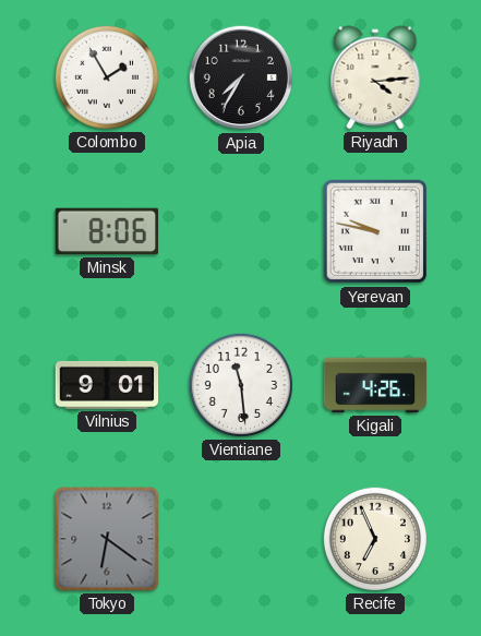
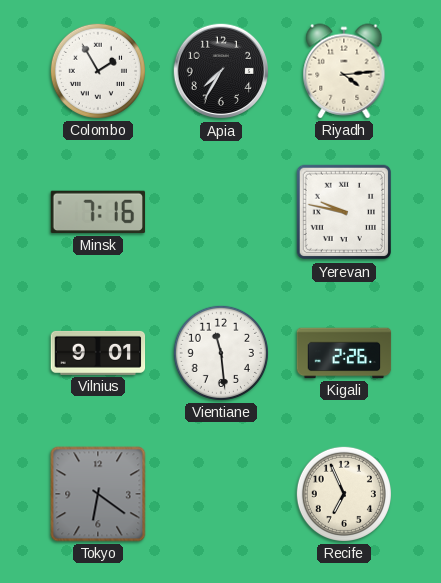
Minsk: 8:06 -> 7:16 (98, 212)
Kigali: 4:26 -> 2:26 (344, 353)
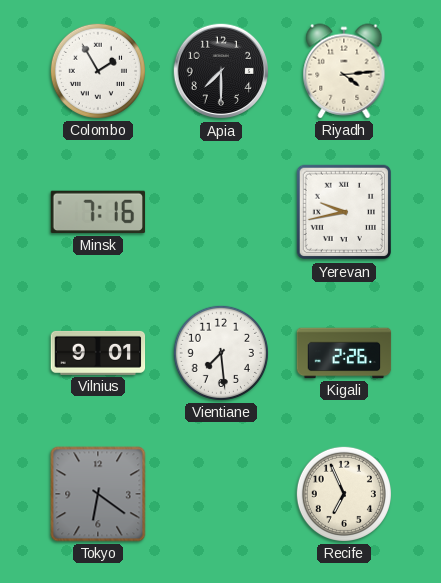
Apia: 7:35 -> 7:30 (221, 71)
Yerevan: 9:47 -> 9:43 (344, 212)
Vientiane: 11:29 -> 7:29 (221, 353)
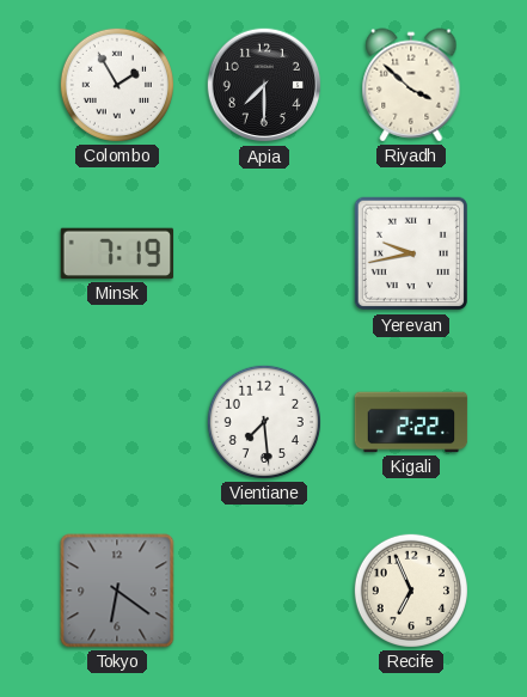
Riyadh: 4:14 -> 3:52 (411, 85)
Minsk: 7:16 -> 7:19 (117, 253)
Vilnius: 9:01 -> none (98, 353)
Kigali: 2:26 -> 2:22 (411, 422)
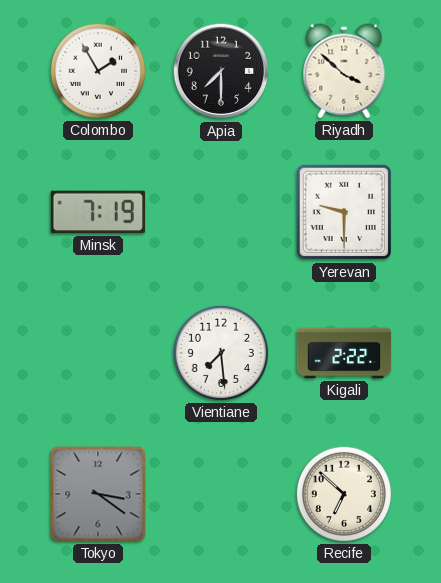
Yerevan: 9:43 -> 9:30 (344, 212)
Tokyo: 6:21 -> 3:21 (98, 494)
Recife: 6:56 -> 6:52 (344, 494)
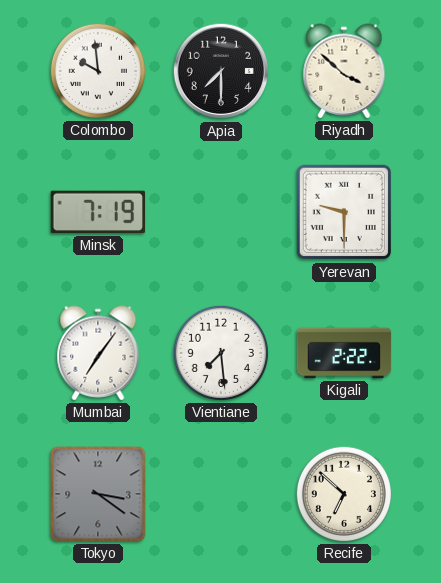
Colombo: 1:55 -> 9:59 (98, 71)
Mumbai: none -> 7:06 (98, 353)
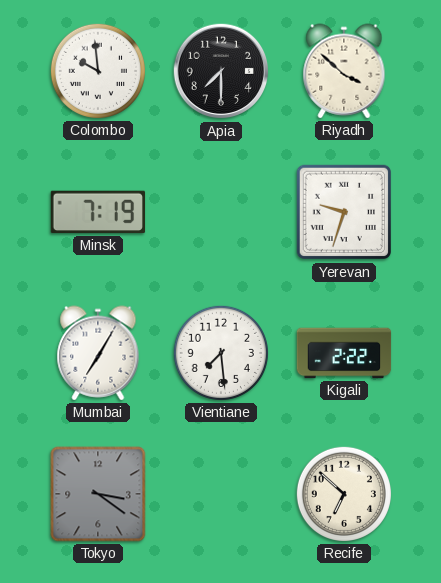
Yerevan: 9:30 -> 9:33 (344, 212)
Mumbai: 7:06 -> 7:05 (98, 353)
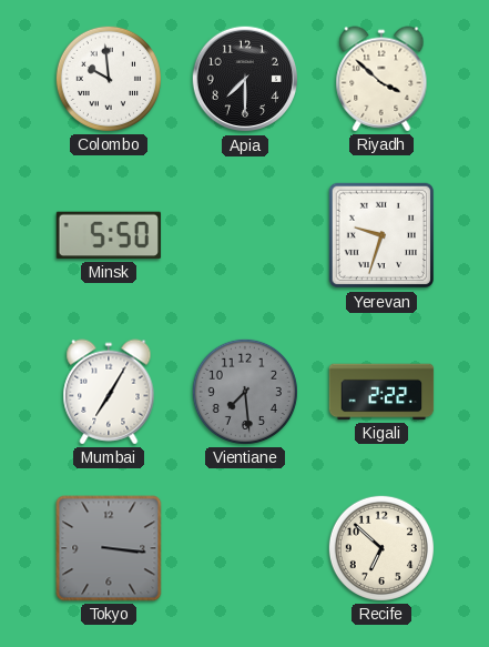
Minsk: 7:19 -> 5:50 (109, 235)
Vientiane dial: white -> grey (245, 392)
Tokyo: 3:21 -> 3:16 (109, 548)
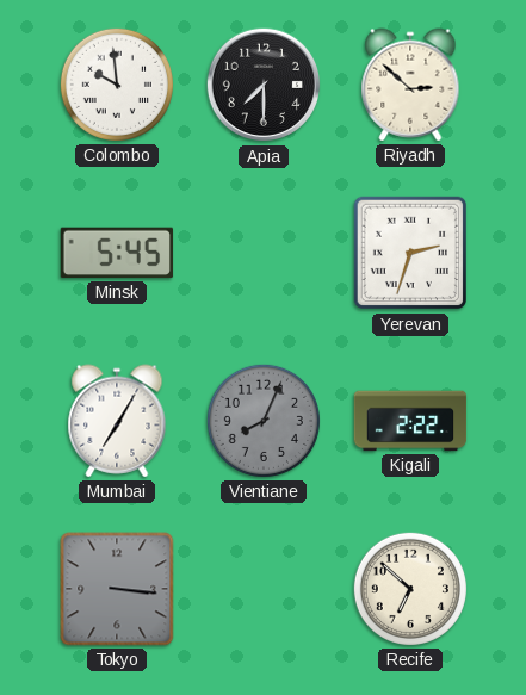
Riyadh: 3:52 -> 2:52 (410, 85)
Minsk: 5:50 -> 5:45 (117, 253)
Yerevan: 9:33 -> 2:33 (410, 253)
Vientiane: 7:29 -> 8:04 (264, 421)
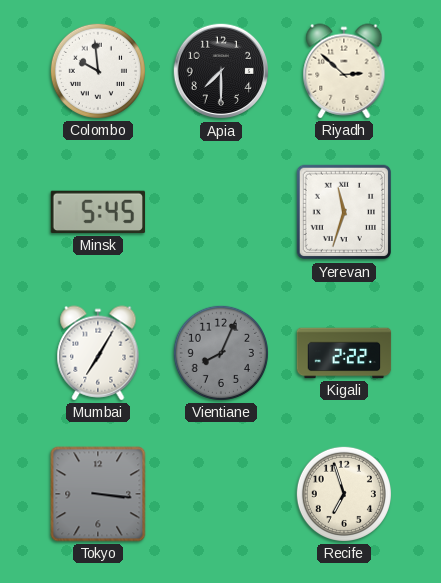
Yerevan: 2:33 -> 11:33 (344, 212)
Recife: 6:52 -> 6:57 (344, 494)
